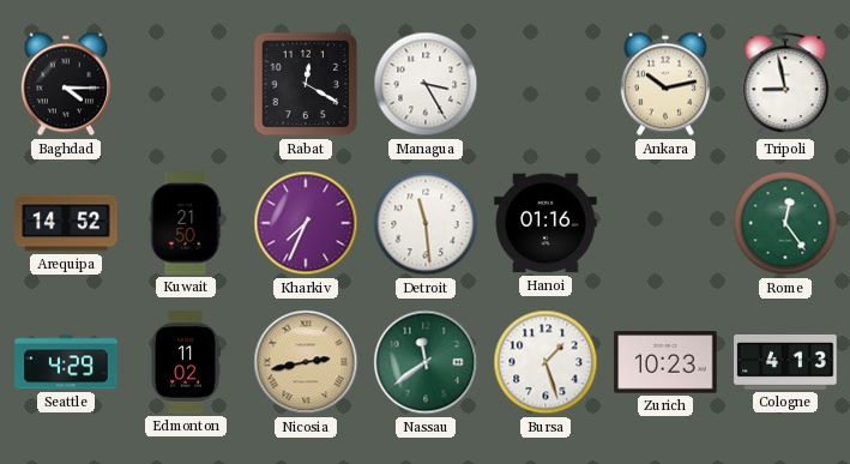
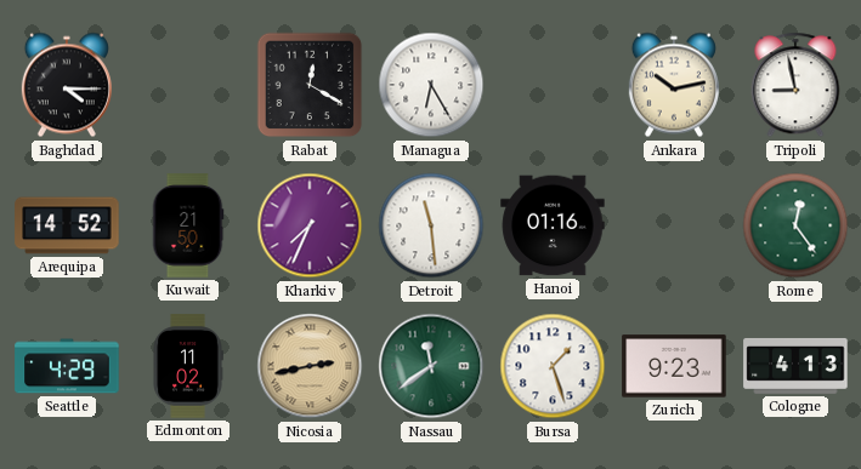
Managua: 3:25 -> 6:25 (431, 85)
Zurich: 10:23 -> 9:23 (674, 366)
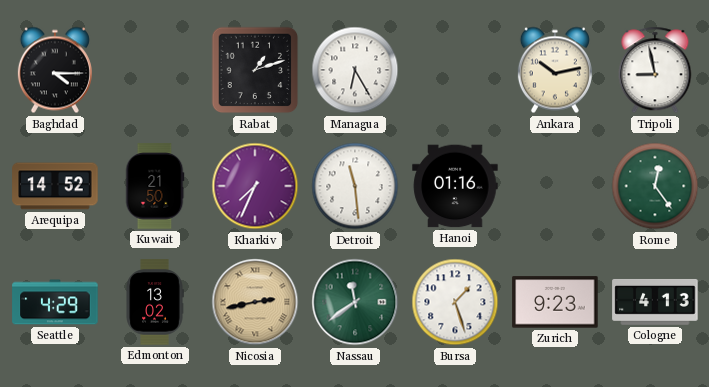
Rabat: 12:20 -> 1:12 (255, 70)
Edmonton: 11:02 -> 13:02 (155, 302)
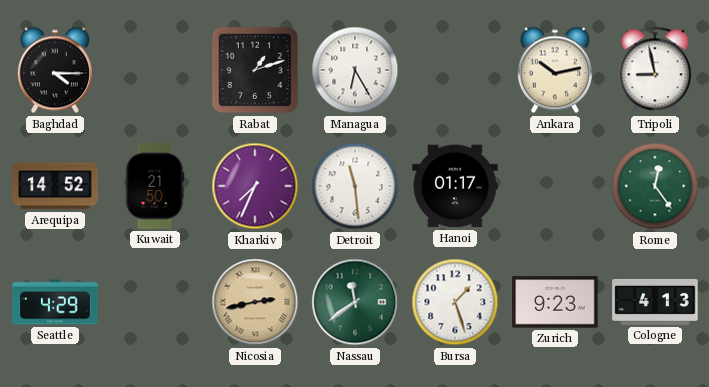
Hanoi: 01:16 -> 01:17 (455, 186)
Edmonton: 13:02 -> none (155, 302)
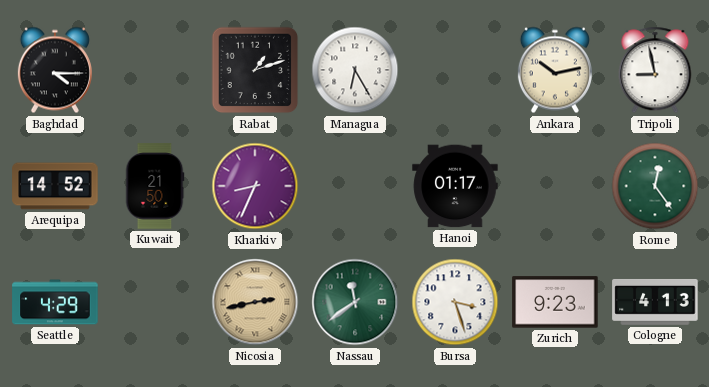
Kharkiv: 7:34 -> 8:34 (255, 186)
Detroit: 11:29 -> none (355, 186)
Bursa: 1:27 -> 3:27 (455, 302)
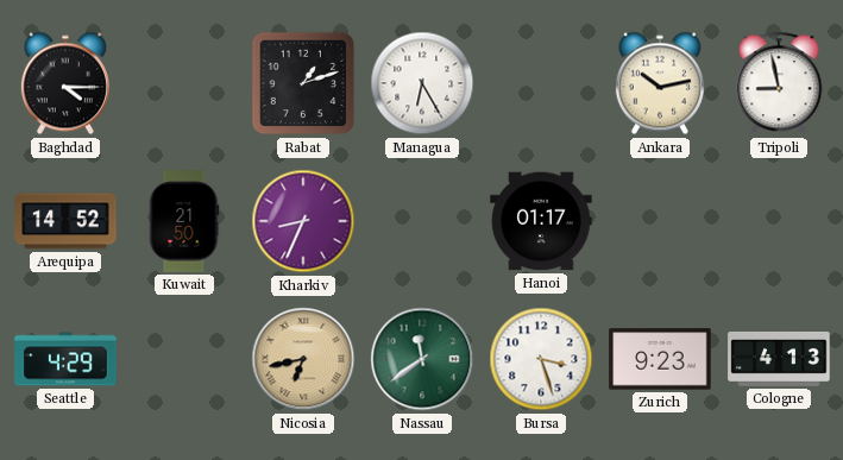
Rome: 12:24 -> none (655, 186)
Nicosia: 2:43 -> 6:43 (303, 359)
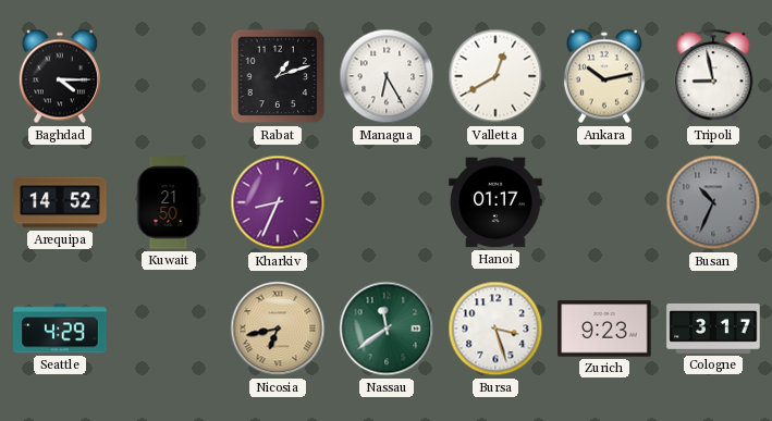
Valletta: none -> 12:40 (495, 76)
Busan: none -> 10:34 (713, 202)
Cologne: 4:13 -> 3:17 (713, 329)
